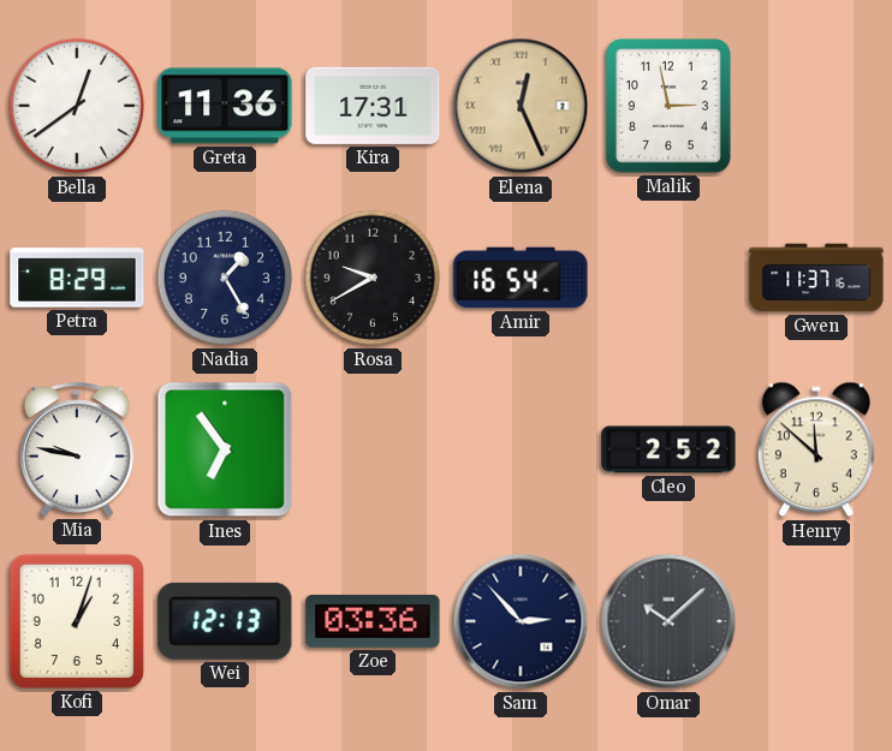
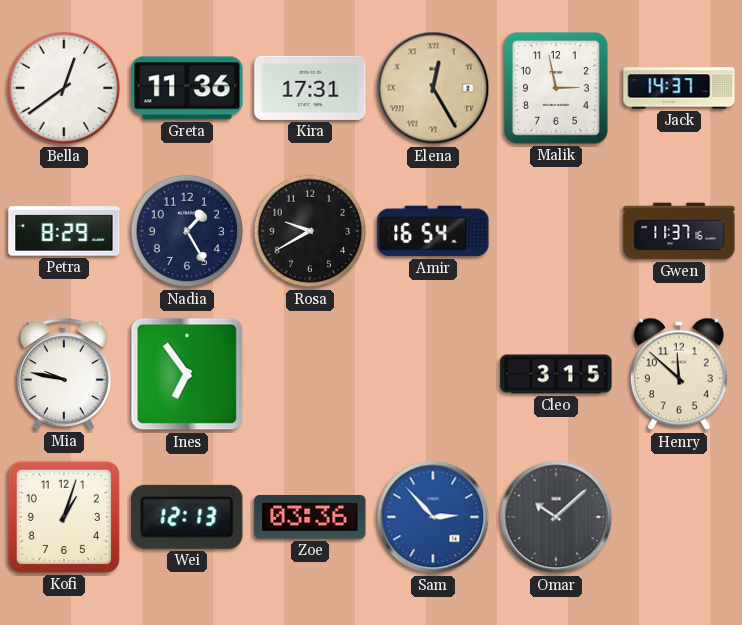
Elena: 12:26 -> 12:25 (433, 88)
Jack: none -> 14:37 (679, 88)
Cleo: 2:52 -> 3:15 (556, 374)
Sam dial: navy -> blue (433, 517)
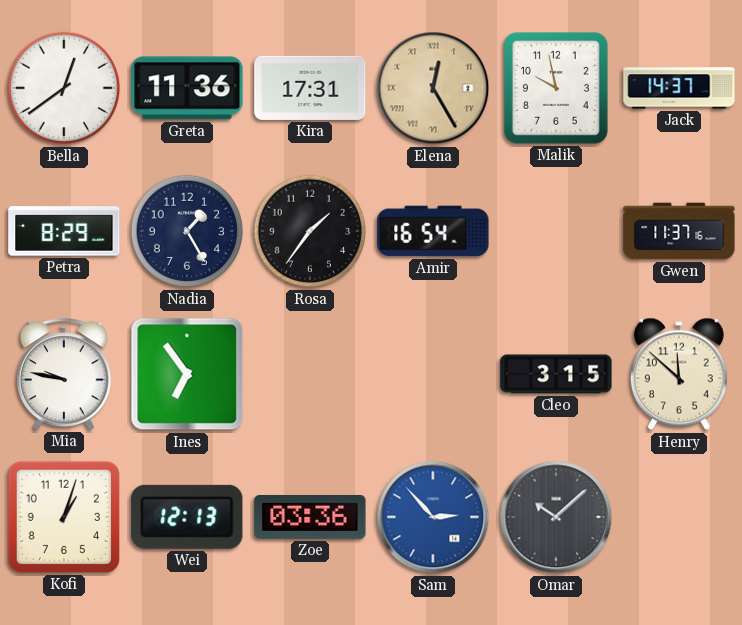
Malik: 2:58 -> 9:58 (556, 88)
Rosa: 9:40 -> 1:36 (310, 231)
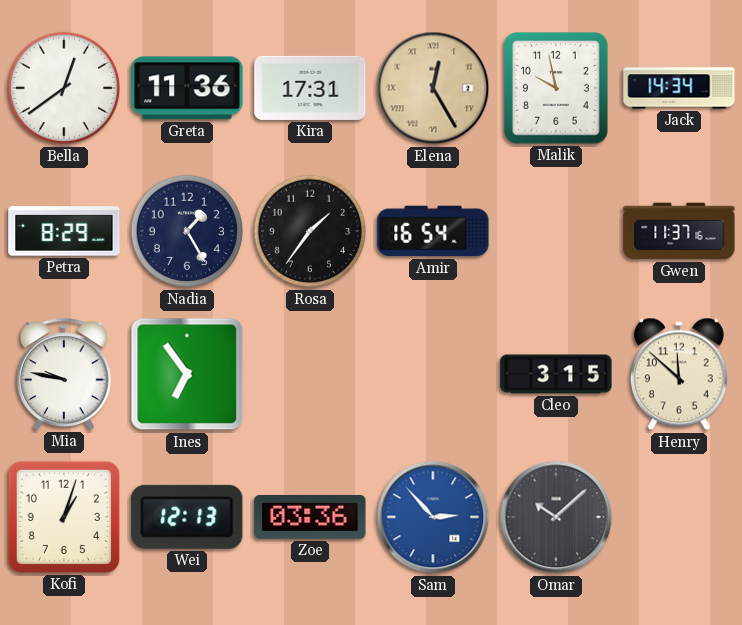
Jack: 14:37 -> 14:34 (679, 88)
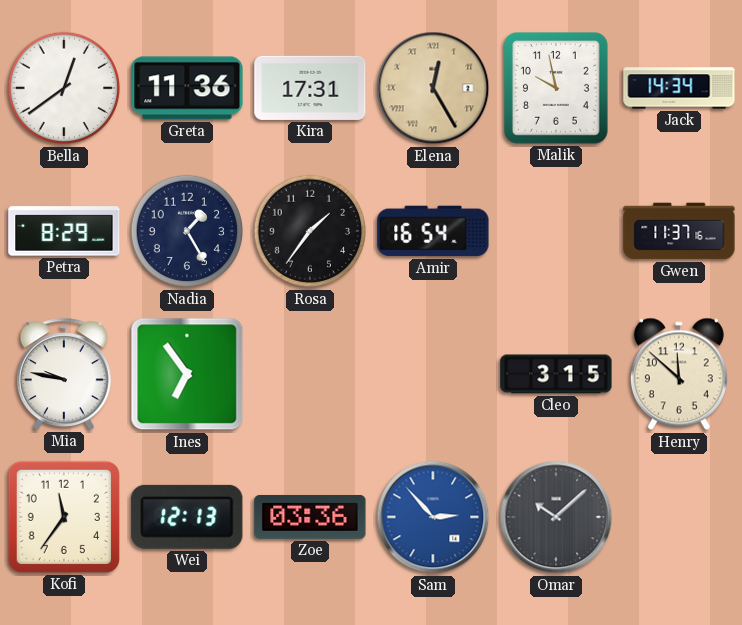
Kofi: 1:03 -> 11:36 (64, 517)
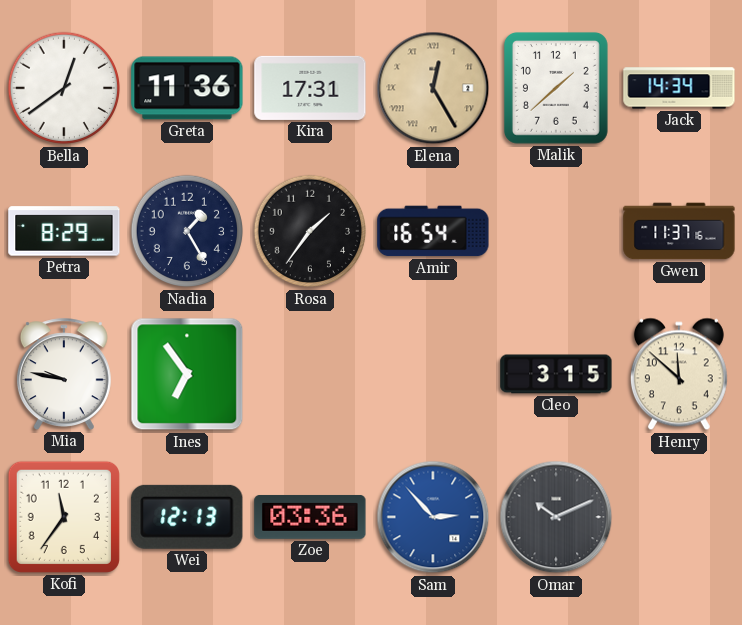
Malik: 9:58 -> 1:38 (556, 88)
Omar: 10:08 -> 10:11 (556, 517)
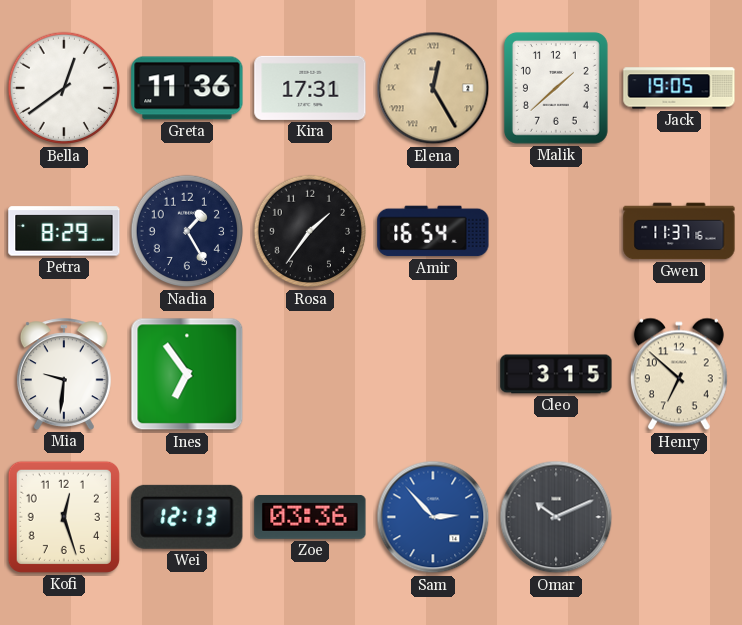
Jack: 14:34 -> 19:05 (679, 88)
Mia: 9:47 -> 9:31 (64, 374)
Henry: 11:52 -> 6:52 (679, 374)
Kofi: 11:36 -> 12:27 (64, 517)
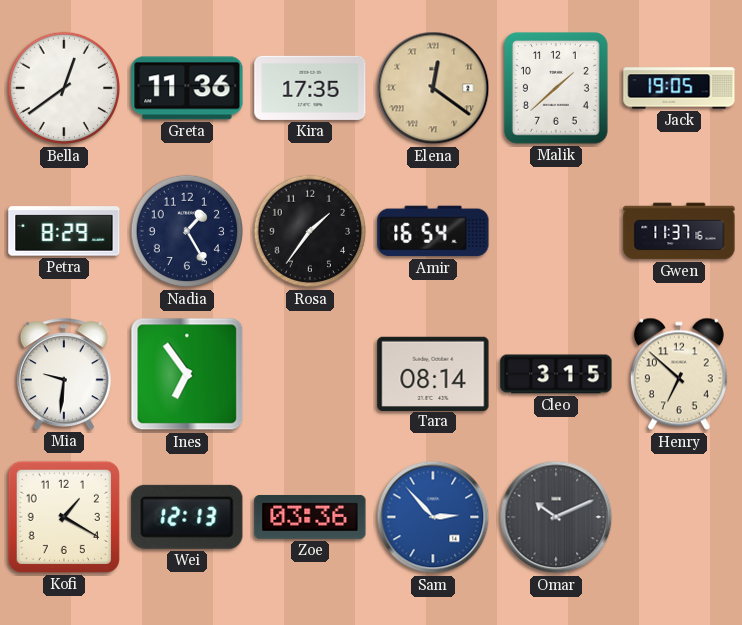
Kira: 17:31 -> 17:35 (310, 88)
Elena: 12:25 -> 12:21 (433, 88)
Tara: none -> 08:14 (433, 373)
Kofi: 12:27 -> 1:20 (64, 517)
